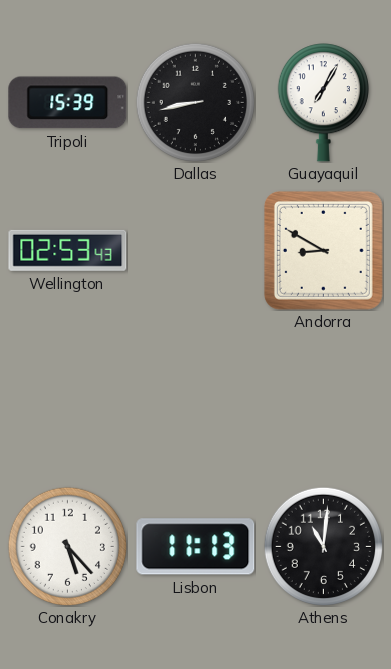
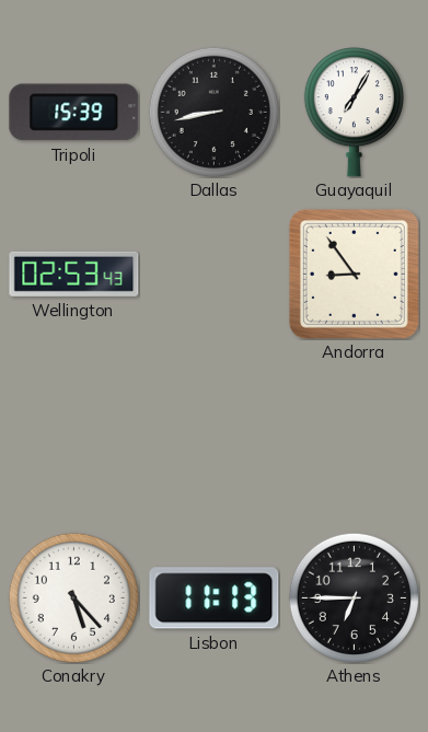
Andorra: 8:50 -> 8:54 (354, 274)
Athens: 11:01 -> 6:45 (354, 597)
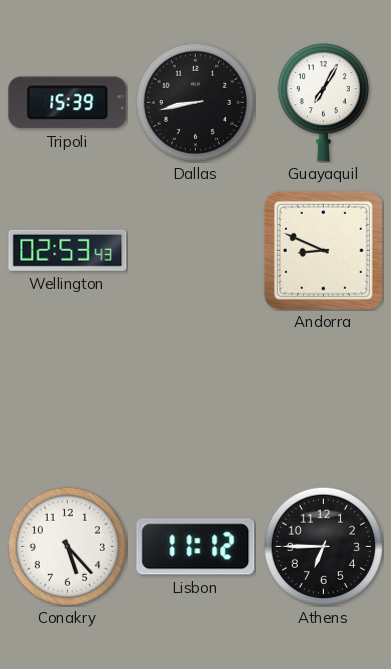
Andorra: 8:54 -> 8:49 (323, 250)
Lisbon: 11:13 -> 11:12 (196, 547)
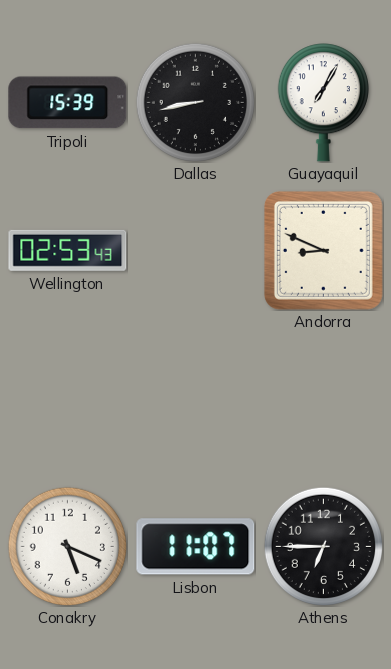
Conakry: 5:23 -> 5:19 (67, 546)
Lisbon: 11:12 -> 11:07 (196, 547)
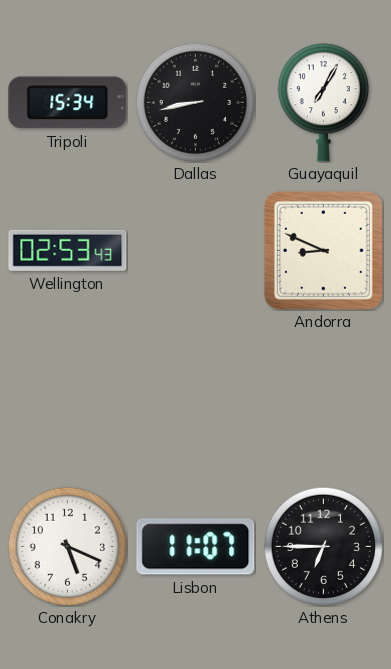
Tripoli: 15:39 -> 15:34 (68, 103)
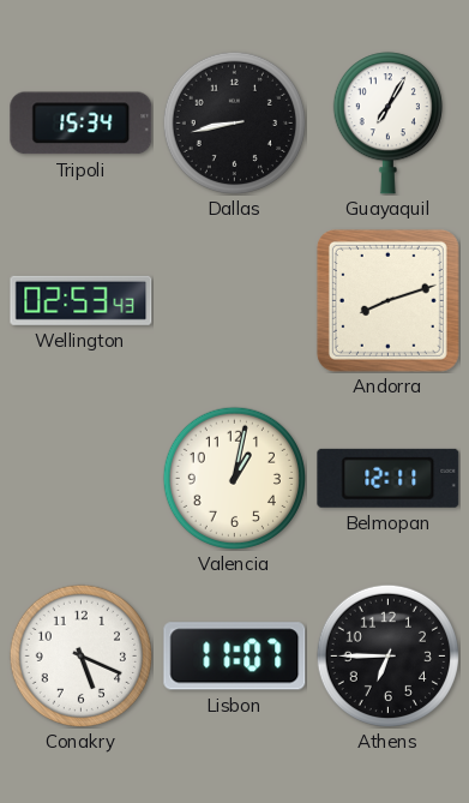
Andorra: 8:49 -> 8:12 (387, 300)
Valencia: none -> 1:02 (234, 478)
Belmopan: none -> 12:11 (389, 478)
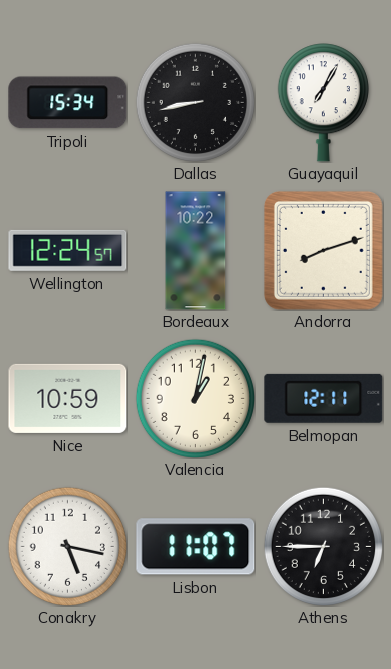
Wellington: 02:53 -> 12:24 (68, 250)
Bordeaux: none -> 10:22 (196, 251)
Nice: none -> 10:59 (68, 398)
Conakry: 5:19 -> 5:17 (67, 546)
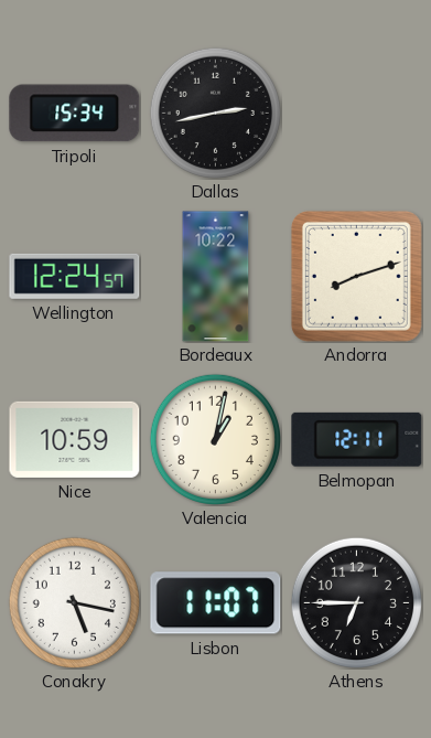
Dallas: 8:43 -> 2:43 (215, 113)
Guayaquil: 7:05 -> none (323, 103)
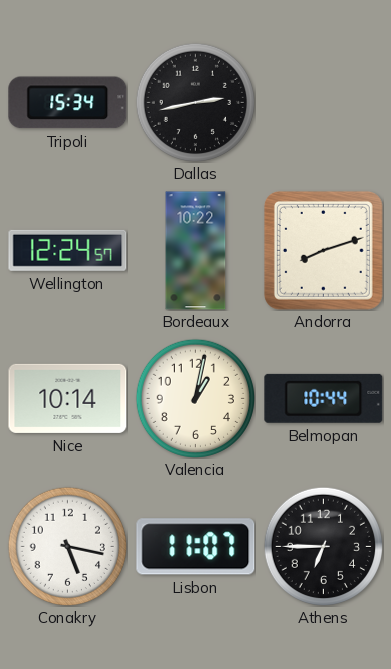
Nice: 10:59 -> 10:14 (68, 398)
Belmopan: 12:11 -> 10:44 (324, 398)
